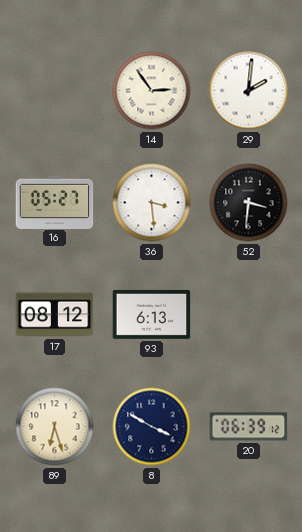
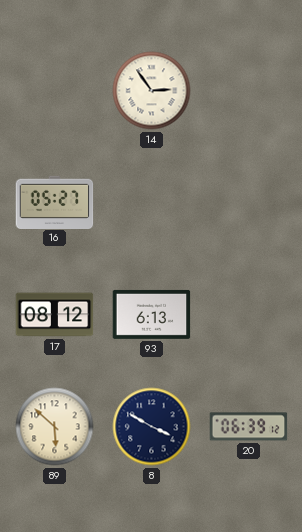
29: 2:01 -> none (249, 91)
36: 3:29 -> none (152, 203)
52: 3:31 -> none (249, 203)
89: 6:27 -> 5:52 (55, 427)
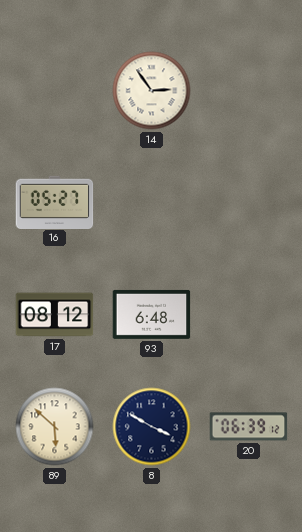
93: 6:13 -> 6:48 (152, 314)
